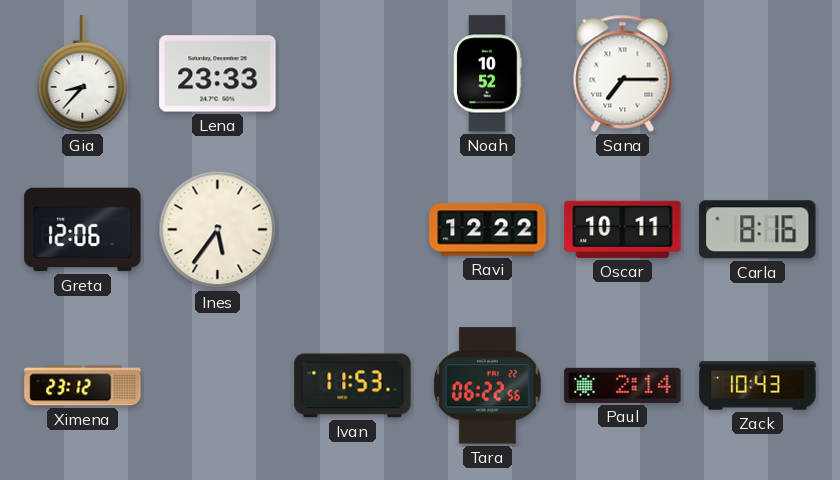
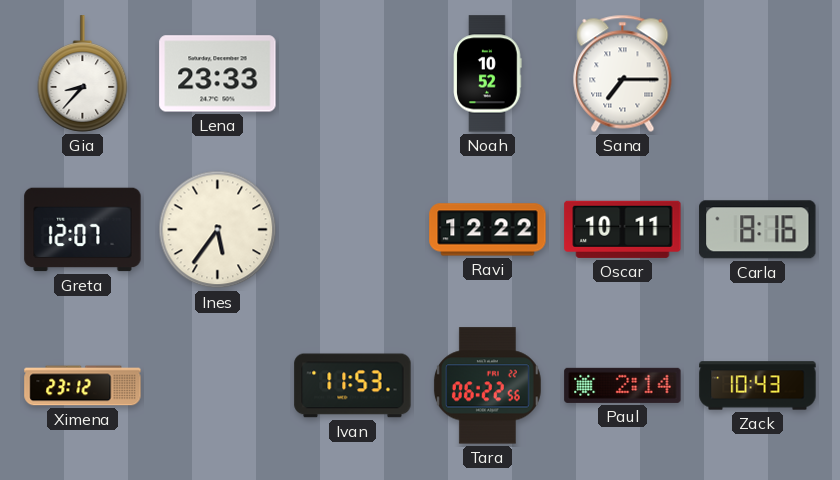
Greta: 12:06 -> 12:07 (83, 230)
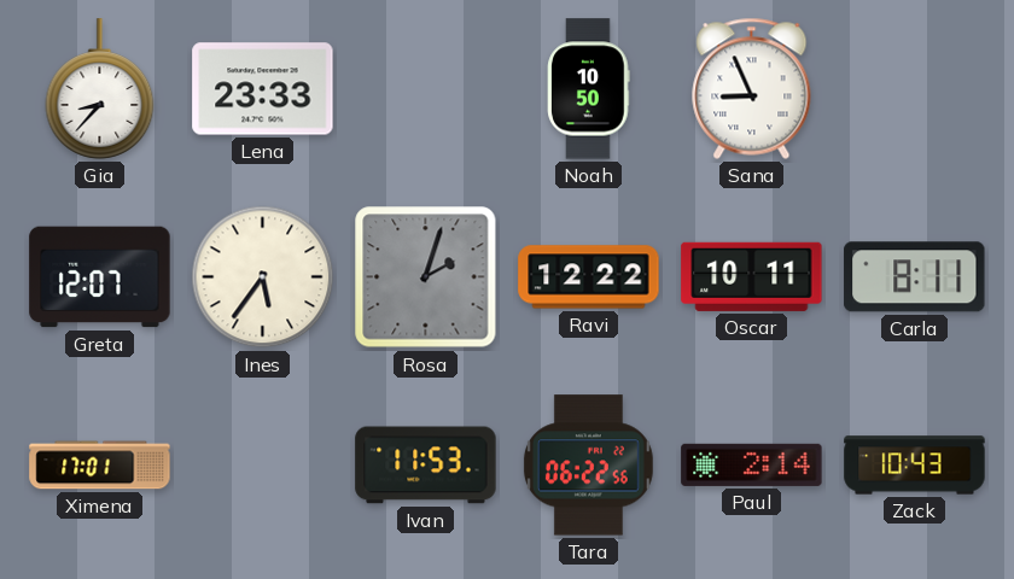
Noah: 10:52 -> 10:50 (589, 89)
Sana: 7:15 -> 8:56 (752, 88)
Rosa: none -> 2:03 (426, 277)
Carla: 8:16 -> 8:11 (915, 277)
Ximena: 23:12 -> 17:01 (100, 466)
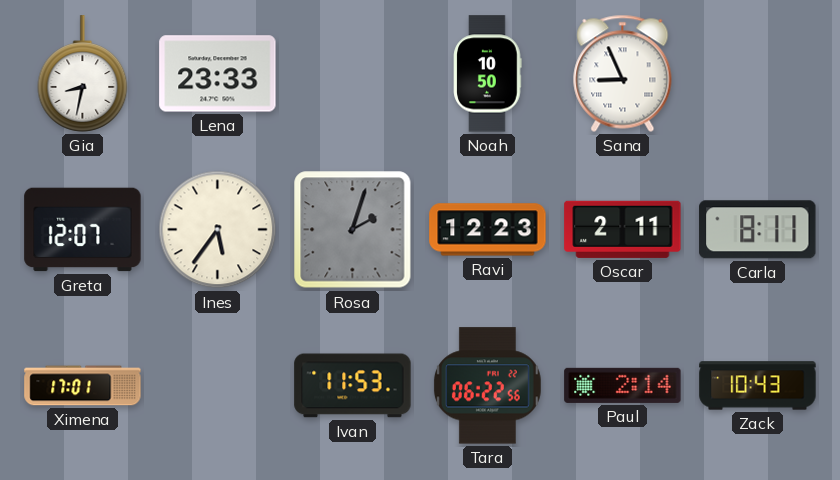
Gia: 8:37 -> 8:32 (83, 74)
Ravi: 12:22 -> 12:23 (488, 230)
Oscar: 10:11 -> 2:11 (623, 229)
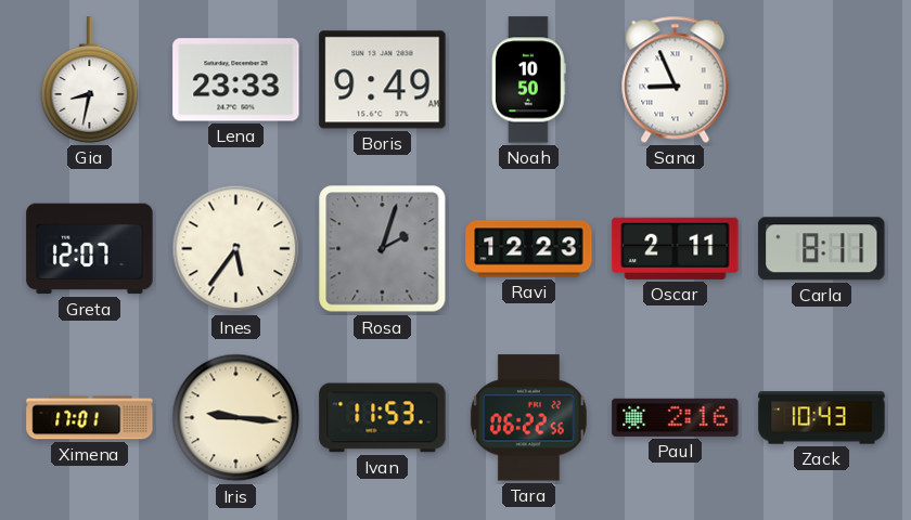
Boris: none -> 9:49 (383, 80)
Iris: none -> 9:16 (236, 418)
Paul: 2:14 -> 2:16 (676, 417)
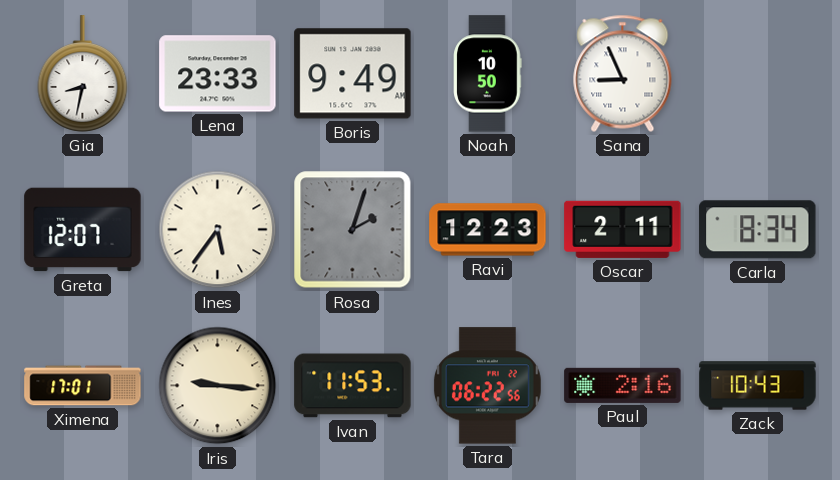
Carla: 8:11 -> 8:34 (758, 230)
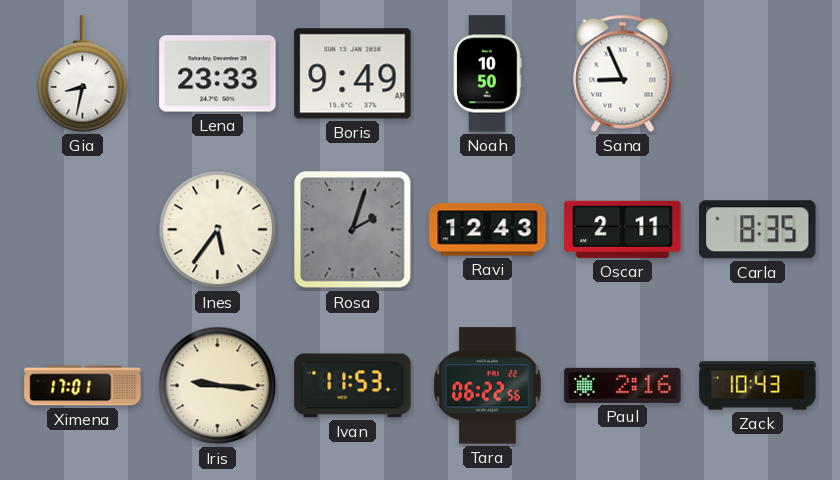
Greta: 12:07 -> none (83, 230)
Ravi: 12:23 -> 12:43 (488, 230)
Carla: 8:34 -> 8:35 (758, 230)
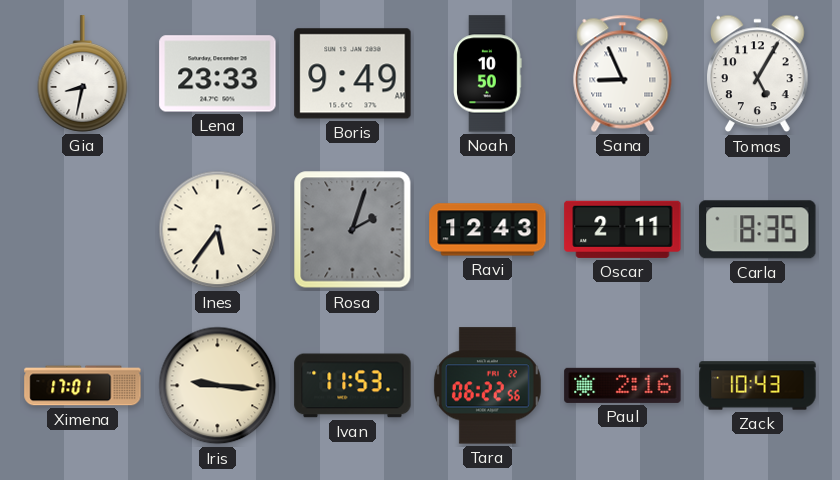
Tomas: none -> 5:05 (758, 74)
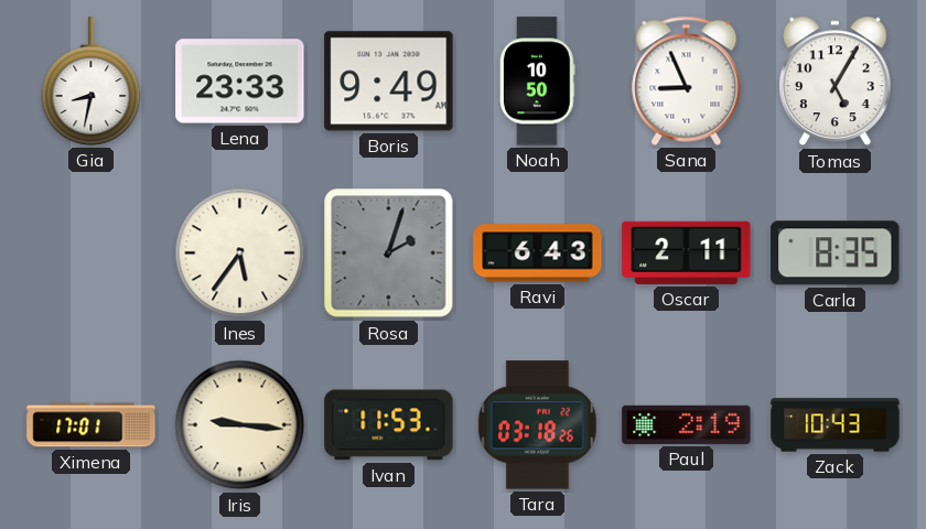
Ravi: 12:43 -> 6:43 (538, 253)
Tara: 06:22 -> 03:18 (537, 425)
Paul: 2:16 -> 2:19 (687, 424)
